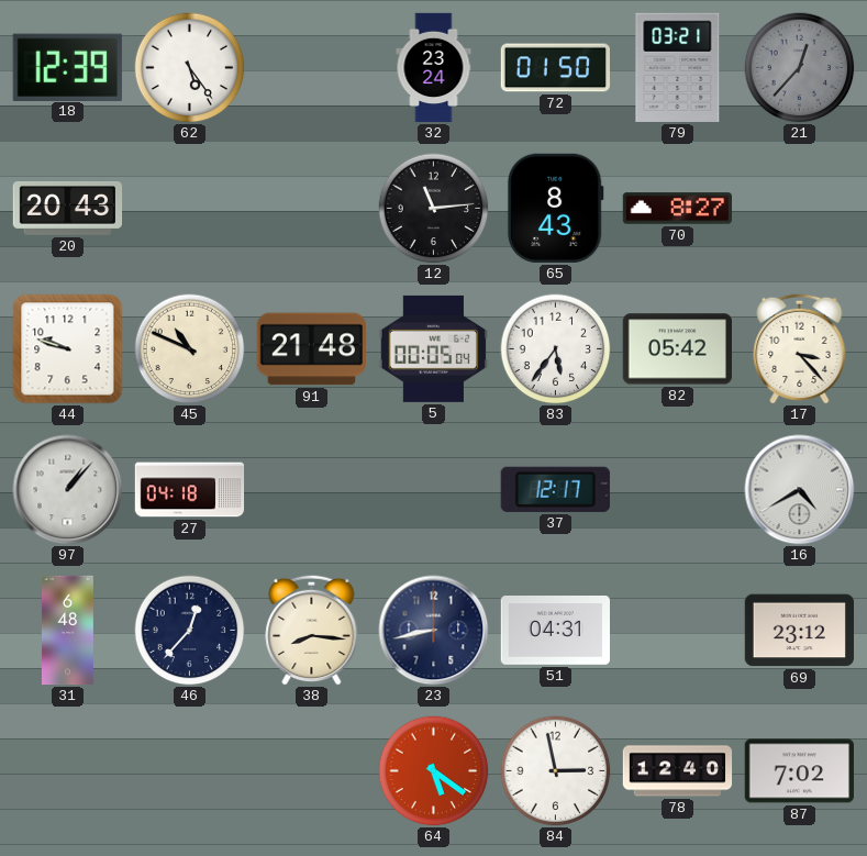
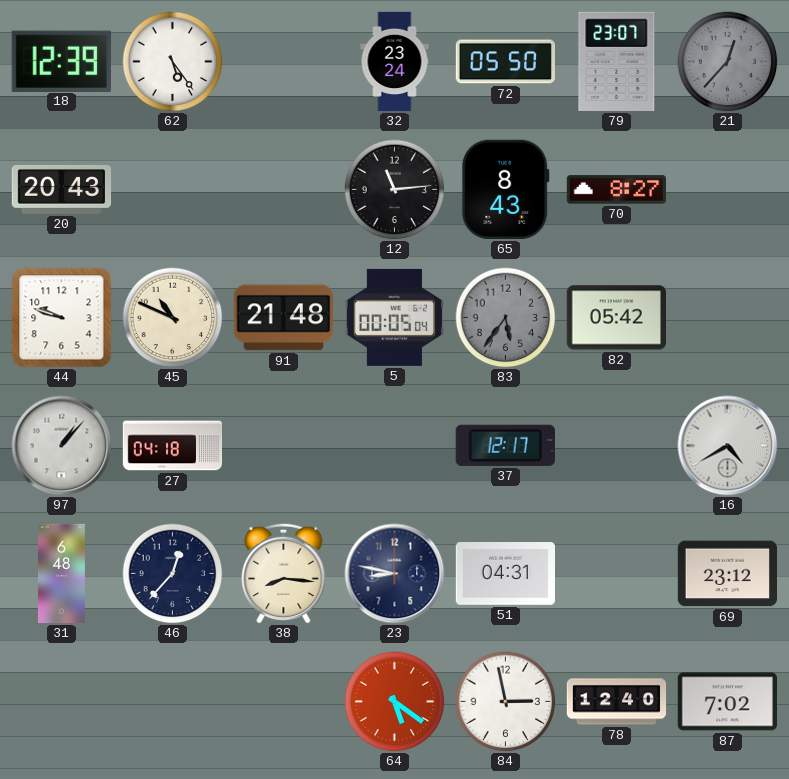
72: 01:50 -> 05:50 (505, 62)
79: 03:21 -> 23:07 (617, 61)
83 dial: white -> grey (506, 318)
17: 3:23 -> none (800, 348)
23: 8:43 -> 8:47 (395, 574)
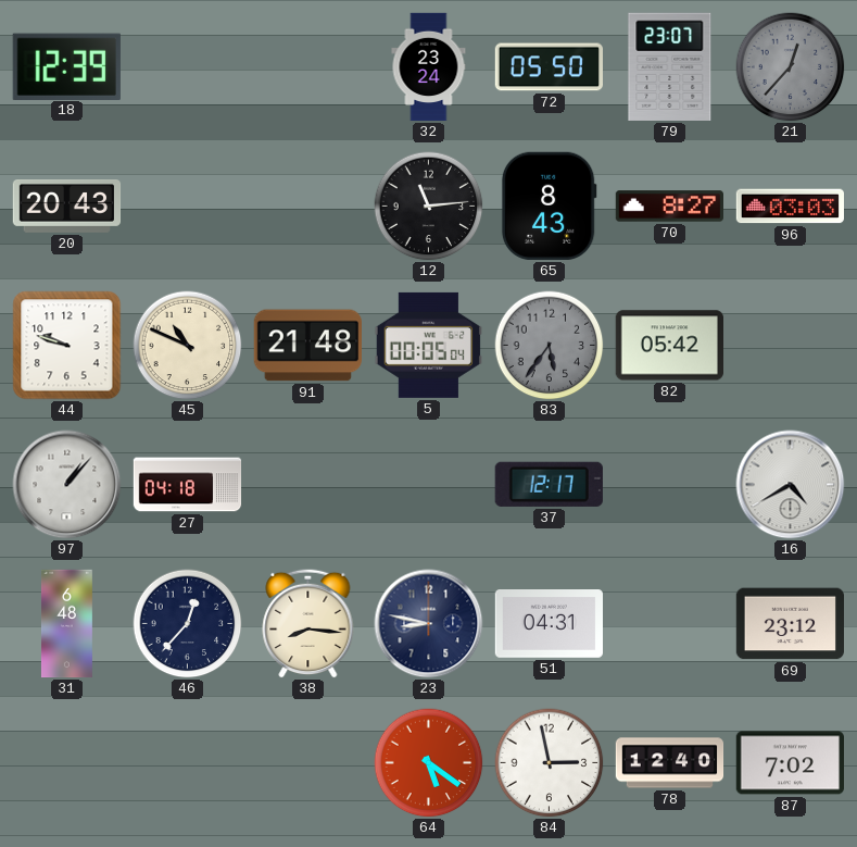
62: 5:24 -> none (173, 62)
96: none -> 03:03 (790, 207)
